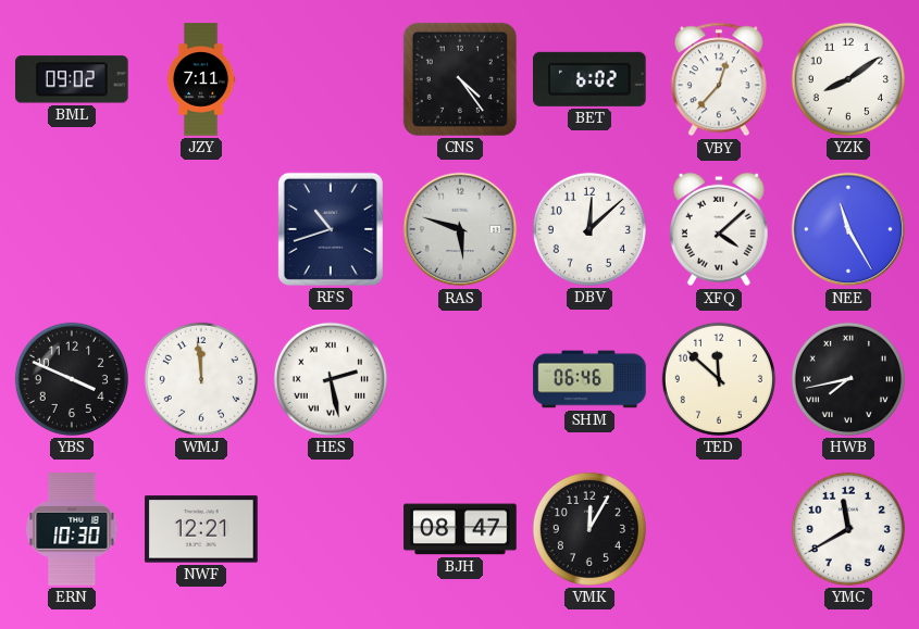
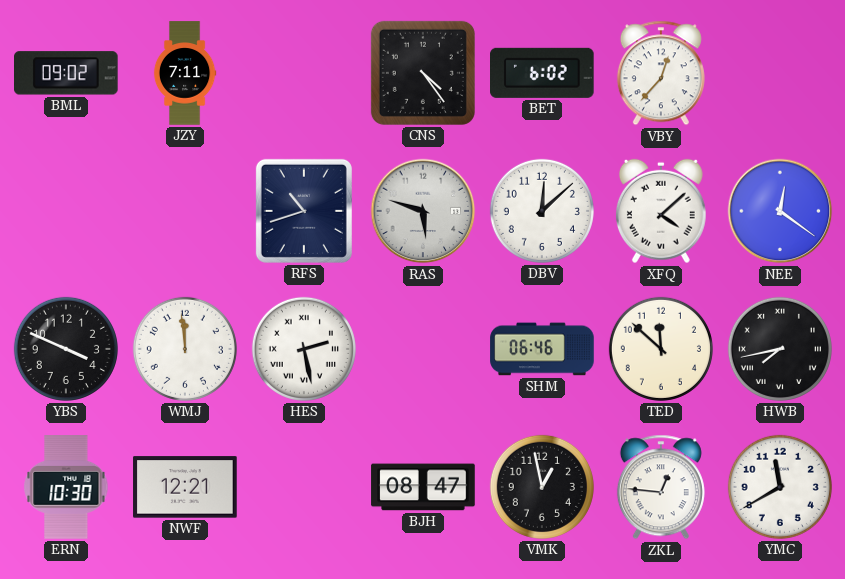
YZK: 8:09 -> none (848, 79)
NEE: 11:25 -> 12:21 (780, 211)
VMK: 12:05 -> 12:58 (542, 487)
ZKL: none -> 12:46 (661, 487)
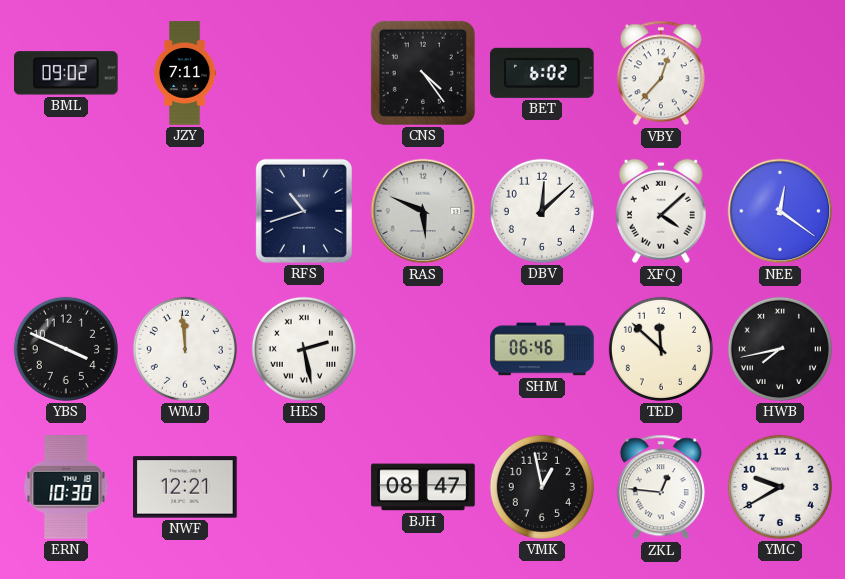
RAS: 5:48 -> 5:49 (423, 211)
YMC: 11:40 -> 9:40 (780, 487)
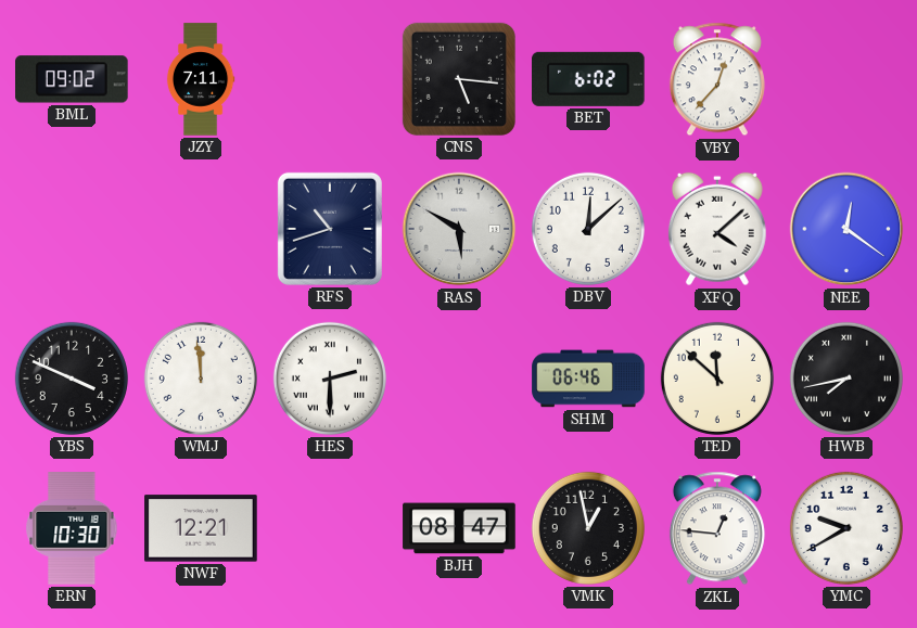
CNS: 4:24 -> 5:16 (459, 79)
RAS: 5:49 -> 5:50 (459, 229)
HES: 2:28 -> 2:30 (330, 379)
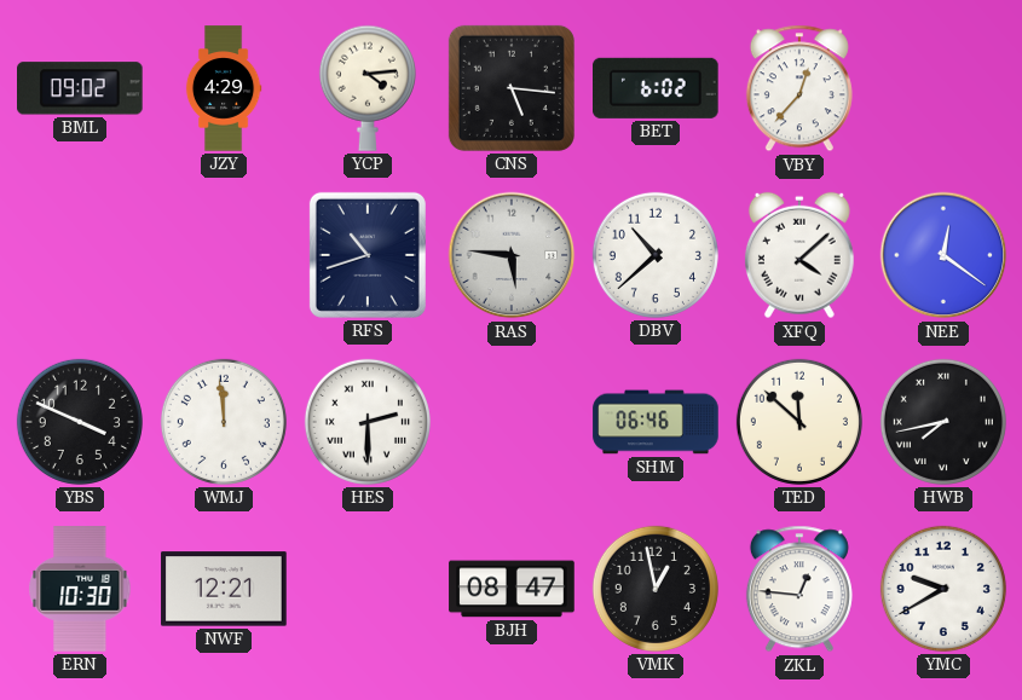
JZY: 7:11 -> 4:29 (224, 88)
YCP: none -> 4:14 (368, 88)
RAS: 5:50 -> 5:46 (512, 255)
DBV: 12:08 -> 10:38 (656, 255)
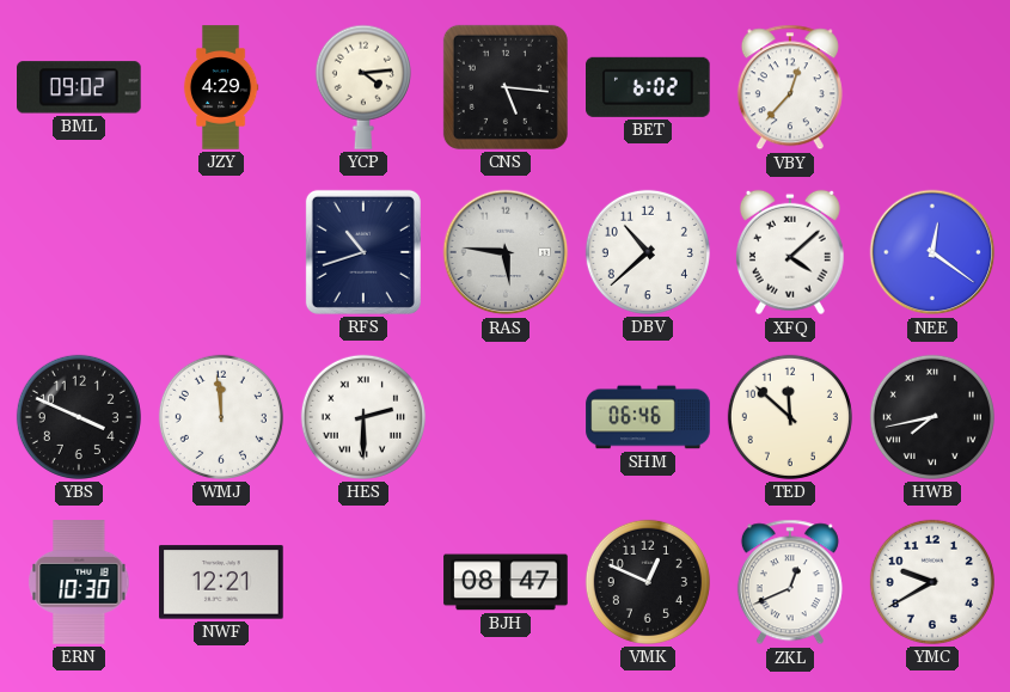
VMK: 12:58 -> 12:49 (648, 582)
ZKL: 12:46 -> 12:41 (790, 582)
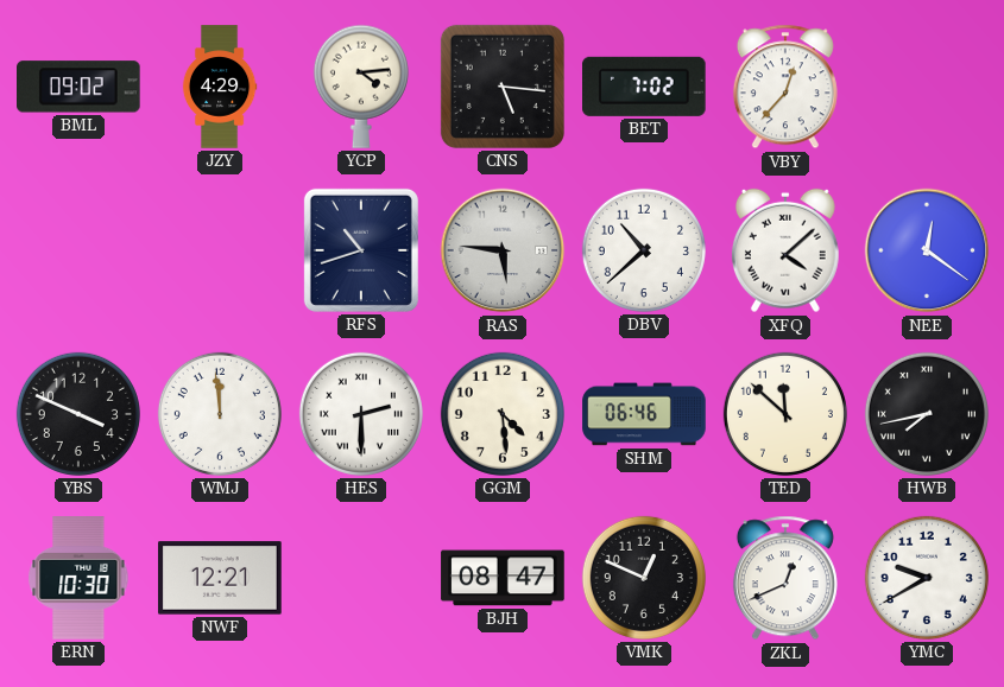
BET: 6:02 -> 7:02 (645, 87)
GGM: none -> 4:29 (503, 414)
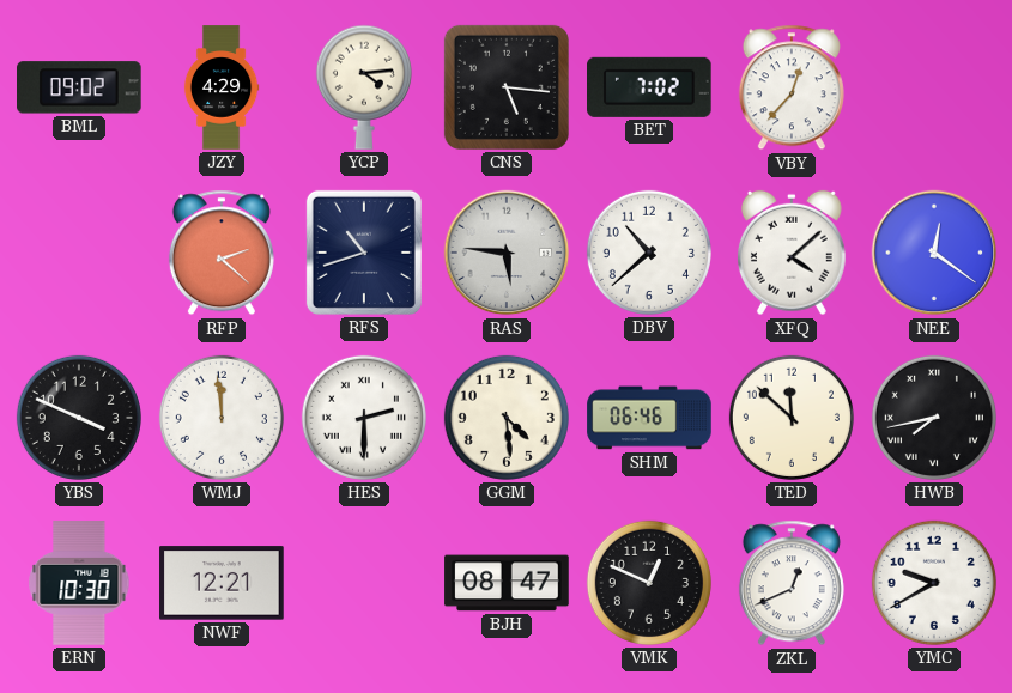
RFP: none -> 2:22 (222, 253)
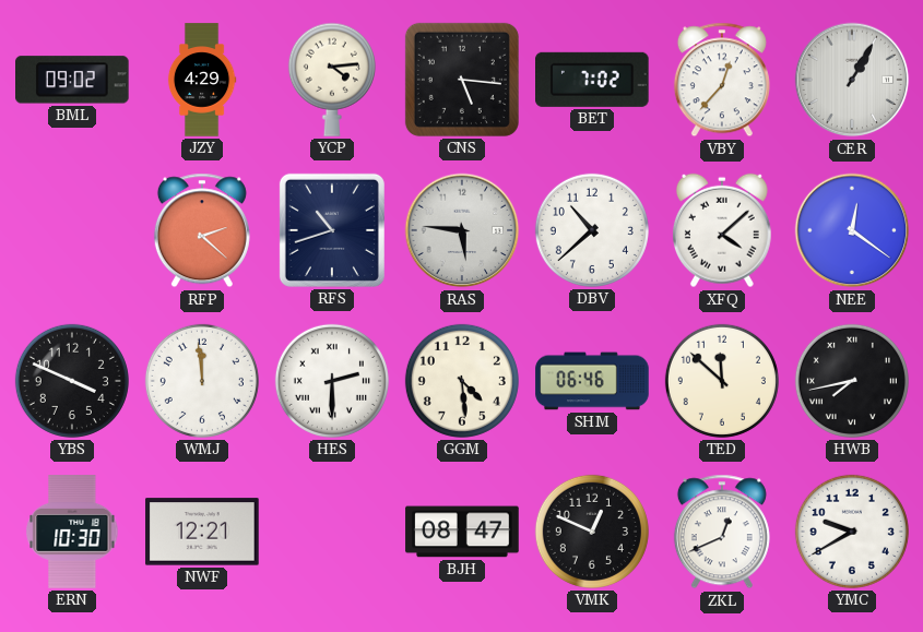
CER: none -> 1:05 (852, 80)
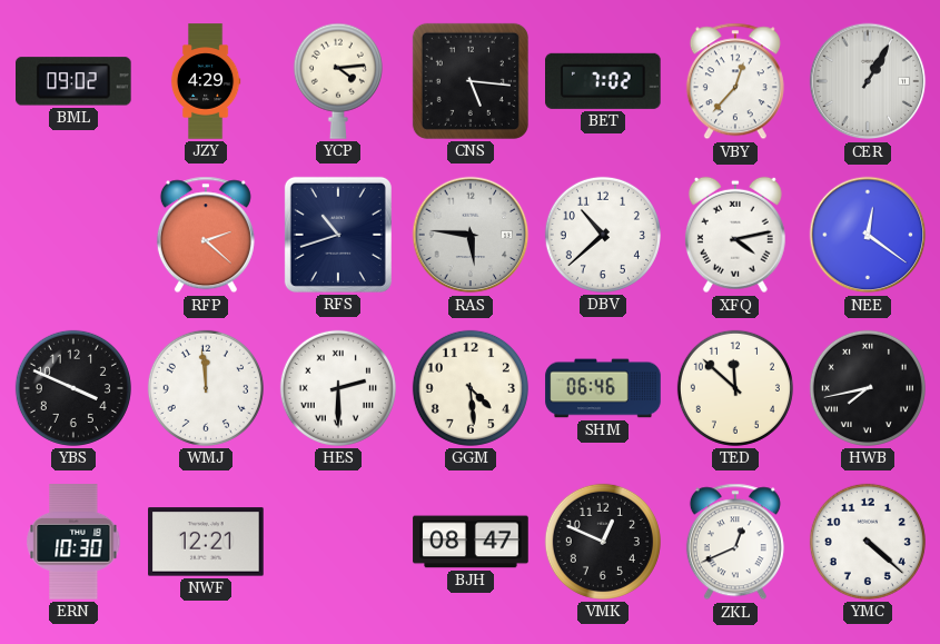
XFQ: 4:08 -> 4:13 (735, 235)
YMC: 9:40 -> 4:22 (868, 542)
